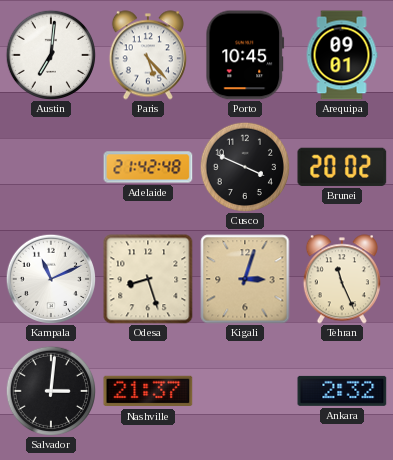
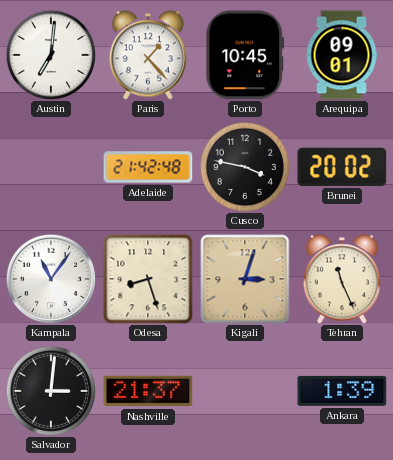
Paris: 5:23 -> 1:23 (148, 55)
Cusco: 3:49 -> 3:47 (244, 166)
Kampala: 11:11 -> 11:06 (50, 278)
Ankara: 2:32 -> 1:39 (342, 391)
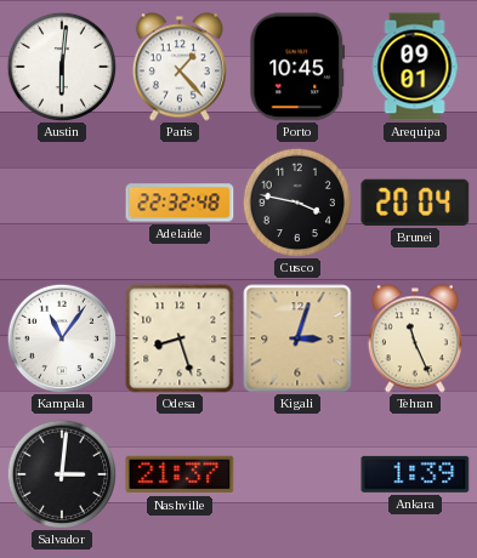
Austin: 7:01 -> 6:01 (61, 66)
Adelaide: 21:42 -> 22:32 (180, 203)
Brunei: 20:02 -> 20:04 (415, 203)
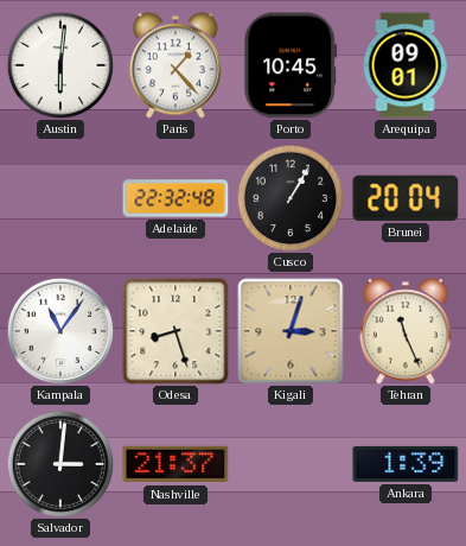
Cusco: 3:47 -> 1:05 (289, 197)
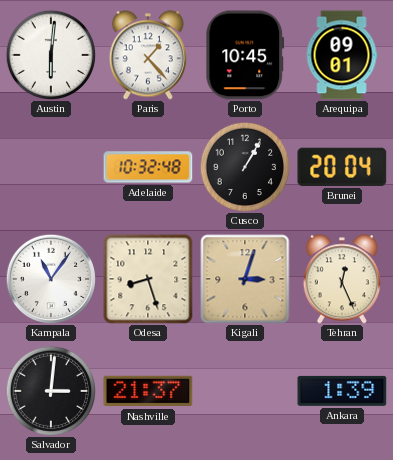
Adelaide: 22:32 -> 10:32 (148, 167)
Tehran: 11:26 -> 12:26 (342, 279)
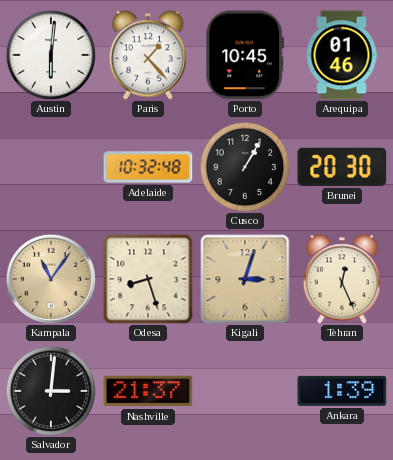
Arequipa: 09:01 -> 01:46 (342, 55)
Brunei: 20:04 -> 20:30 (342, 167)
Kampala dial: white -> champagne (50, 278)
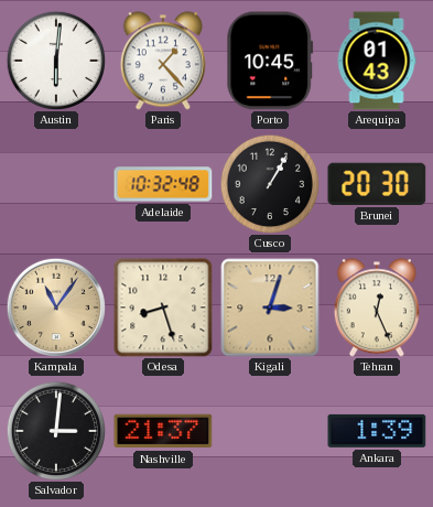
Arequipa: 01:46 -> 01:43 (377, 61)
